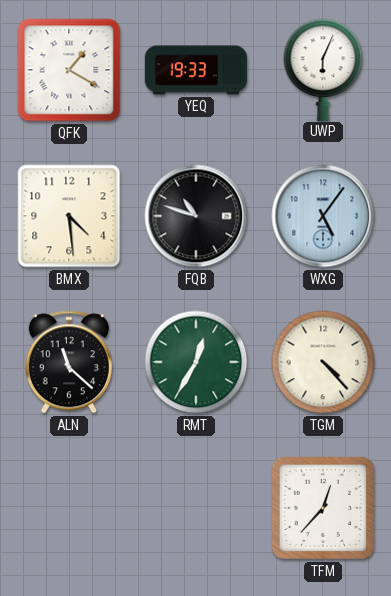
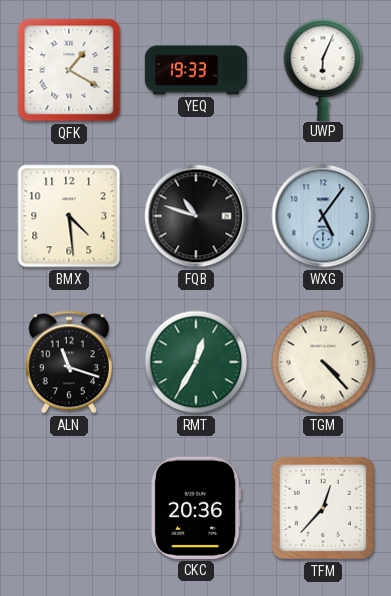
ALN: 11:22 -> 11:18 (69, 362)
CKC: none -> 20:36 (196, 508)
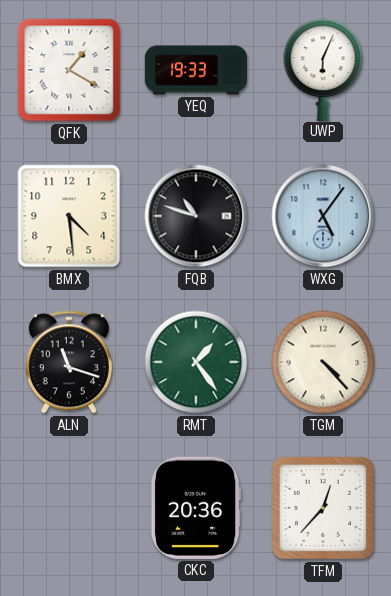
RMT: 12:35 -> 1:24 (196, 362)
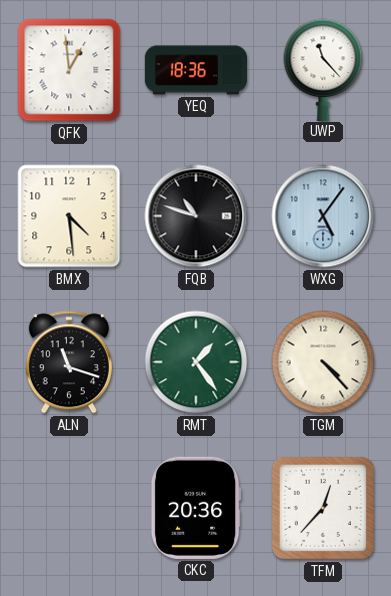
QFK: 1:20 -> 12:59 (69, 70)
YEQ: 19:33 -> 18:36 (195, 70)
UWP: 6:04 -> 11:23 (323, 69)
